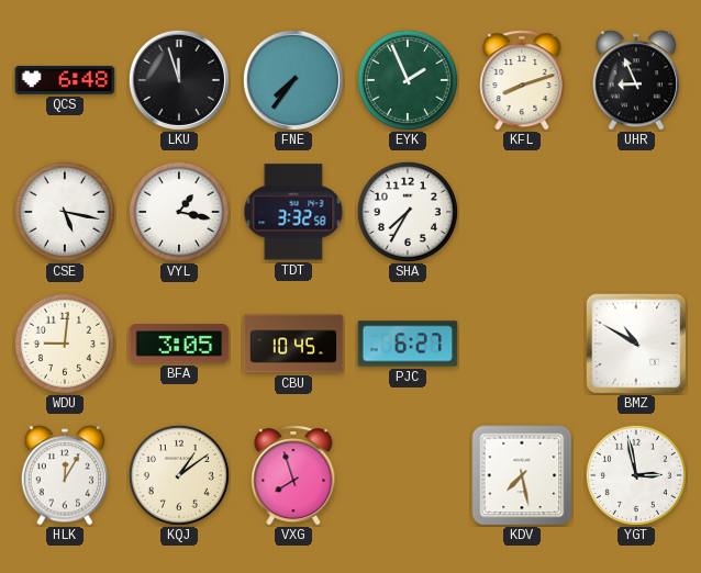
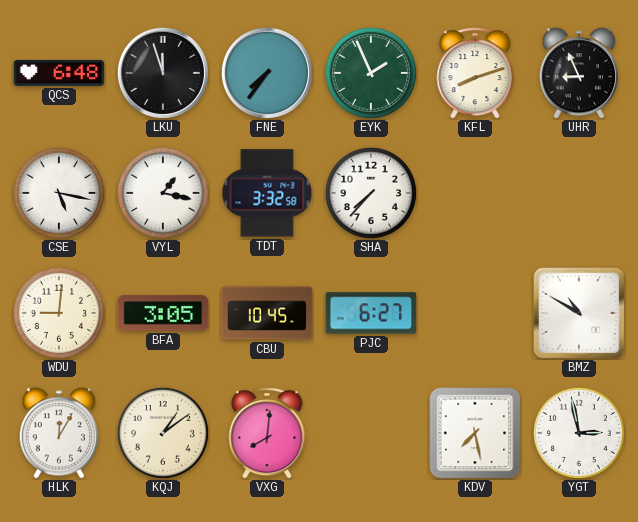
SHA: 7:35 -> 7:37 (371, 193)
VXG: 7:57 -> 8:01 (267, 433)
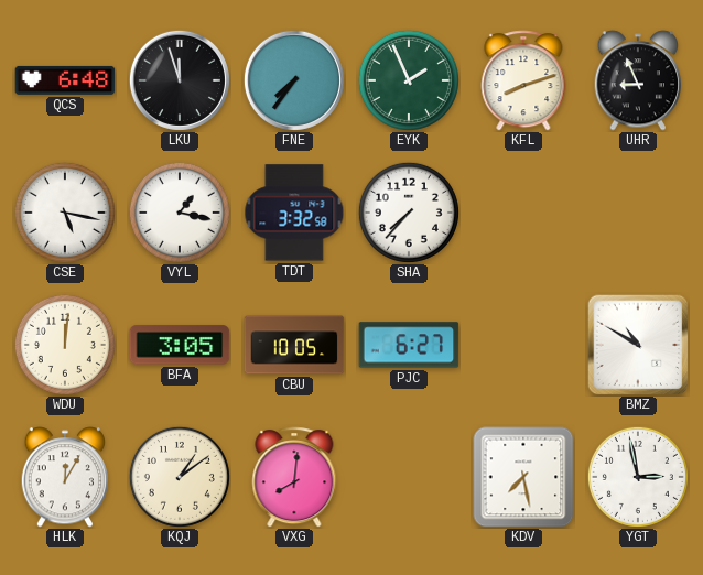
WDU: 9:01 -> 12:01 (65, 345)
CBU: 10:45 -> 10:05 (294, 345)
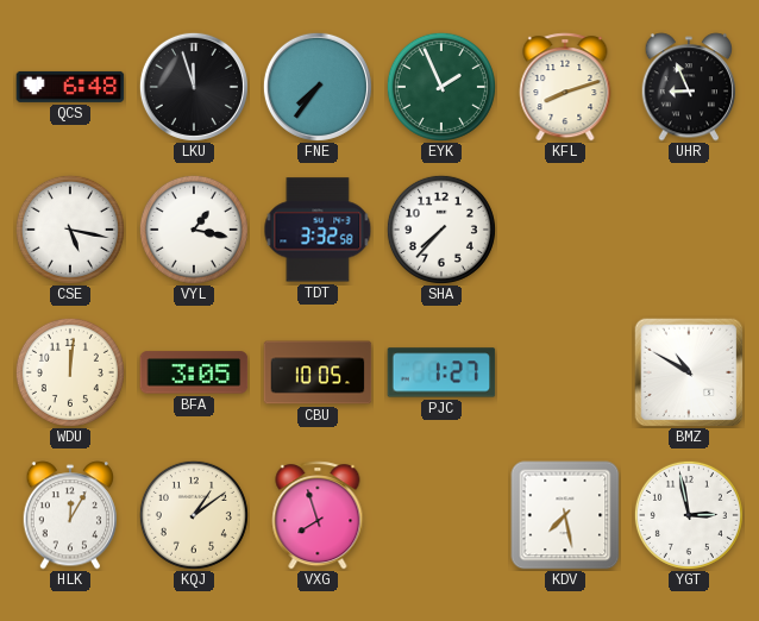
PJC: 6:27 -> 1:27 (441, 372)
VXG: 8:01 -> 7:57 (318, 515)
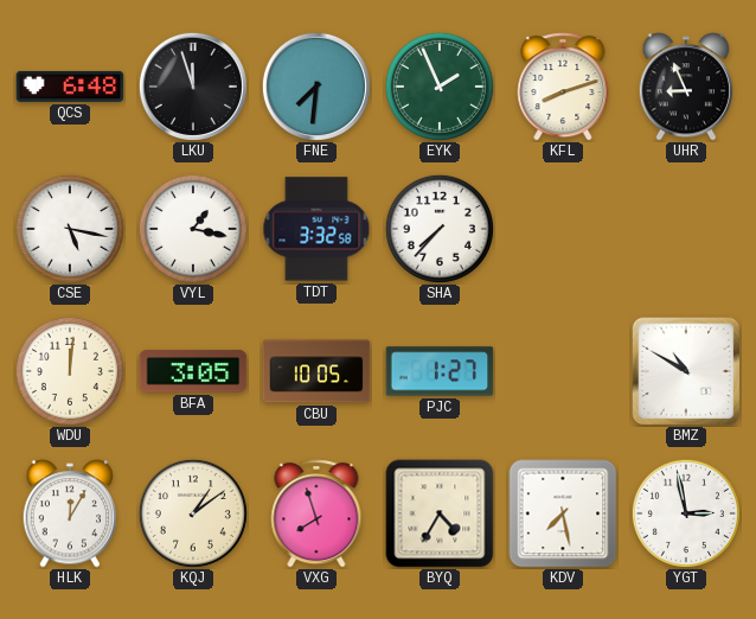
FNE: 7:36 -> 7:31 (316, 87)
BYQ: none -> 4:35 (440, 513)
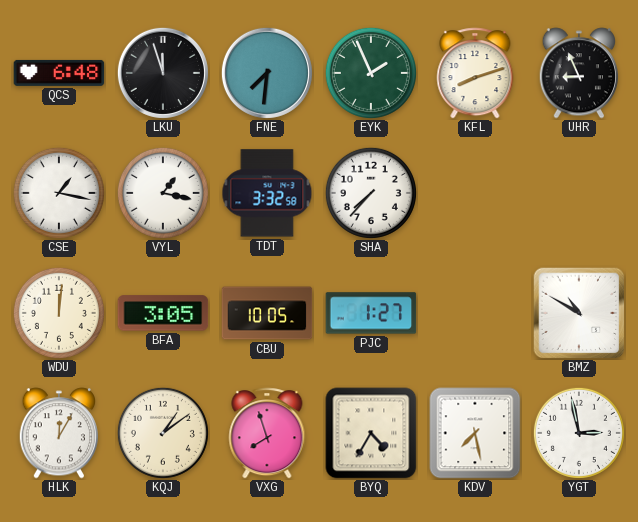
CSE: 5:17 -> 1:17 (59, 193)
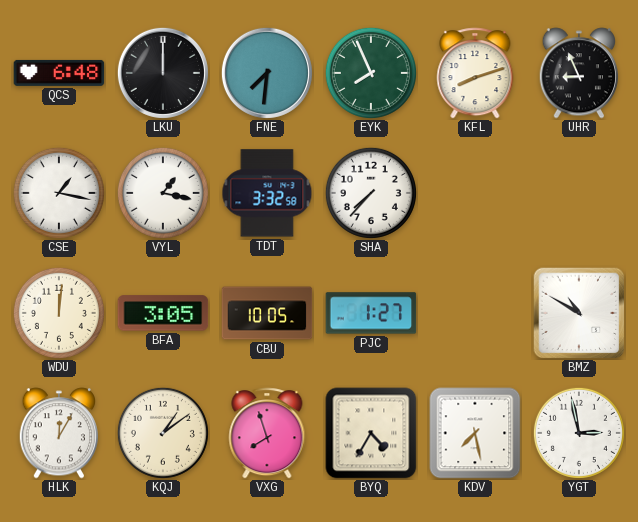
LKU: 11:57 -> 12:00 (163, 73)
EYK: 1:56 -> 7:56 (371, 73)
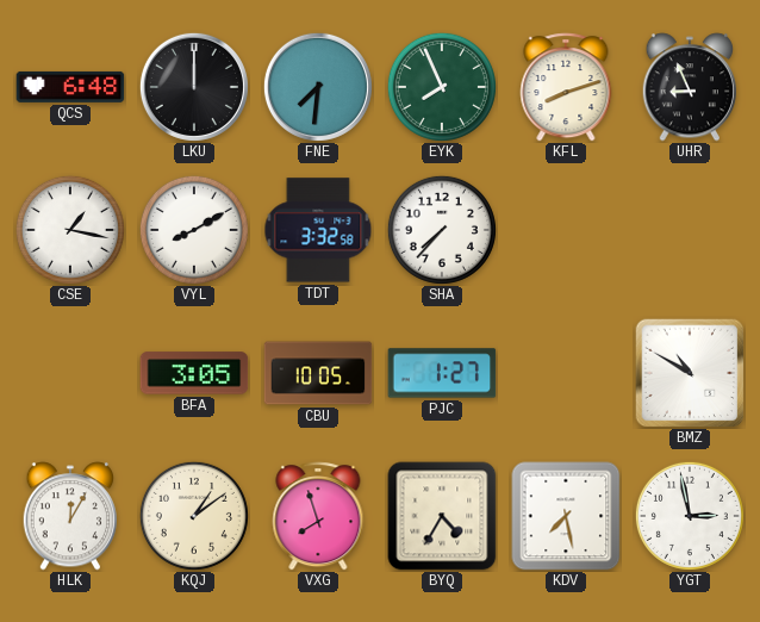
VYL: 1:17 -> 8:10 (194, 230)
WDU: 12:01 -> none (59, 313)
